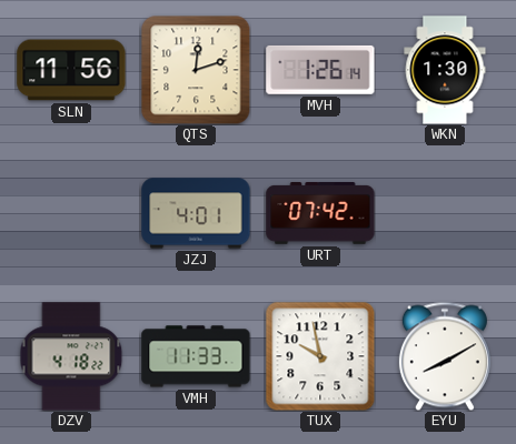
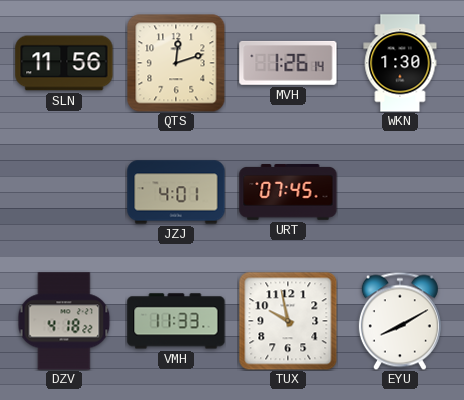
URT: 07:42 -> 07:45 (288, 193)
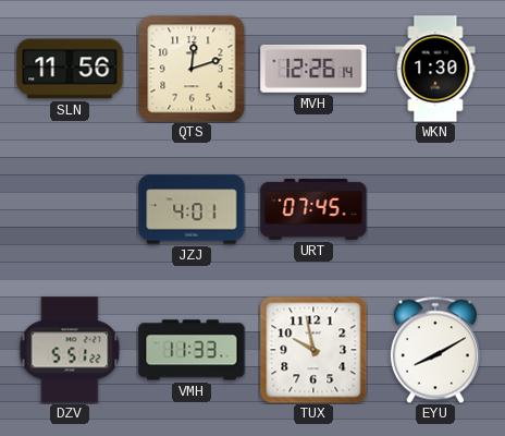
MVH: 1:26 -> 12:26 (313, 69)
DZV: 4:18 -> 5:51 (70, 350)
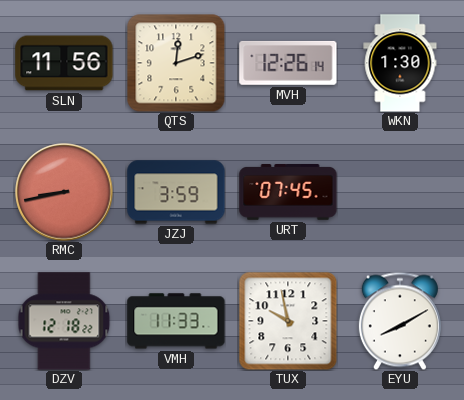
RMC: none -> 8:43 (64, 192)
JZJ: 4:01 -> 3:59 (176, 192)
DZV: 5:51 -> 12:18 (64, 321)
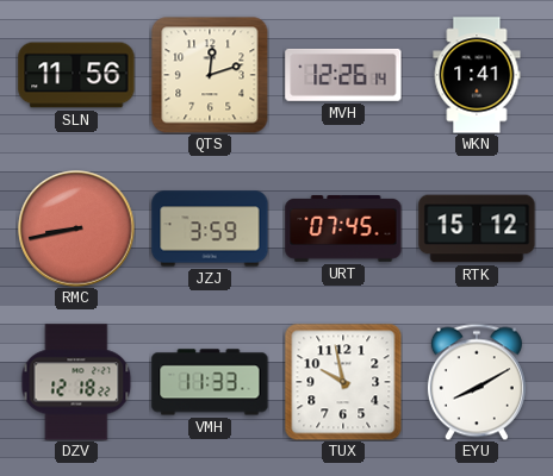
WKN: 1:30 -> 1:41 (477, 75)
RTK: none -> 15:12 (477, 228)
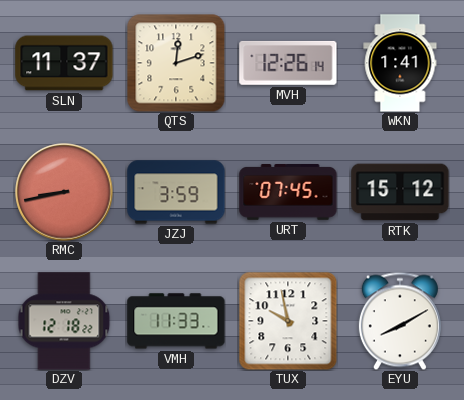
SLN: 11:56 -> 11:37 (64, 63)
